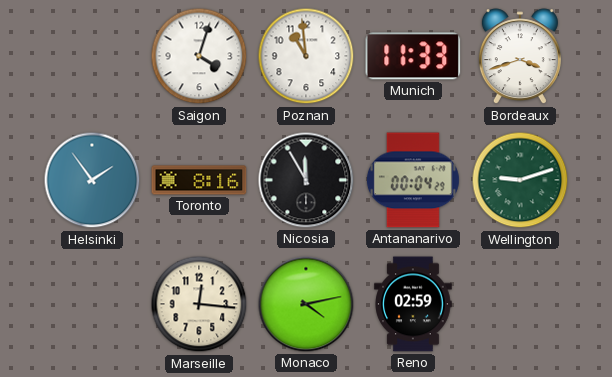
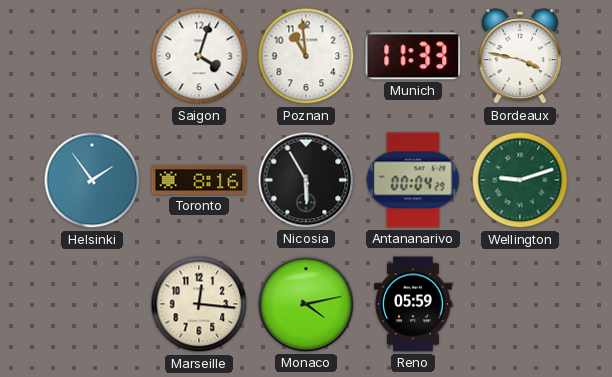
Bordeaux: 3:42 -> 3:47 (520, 57)
Nicosia: 11:55 -> 5:55 (306, 180)
Reno: 02:59 -> 05:59 (413, 304)
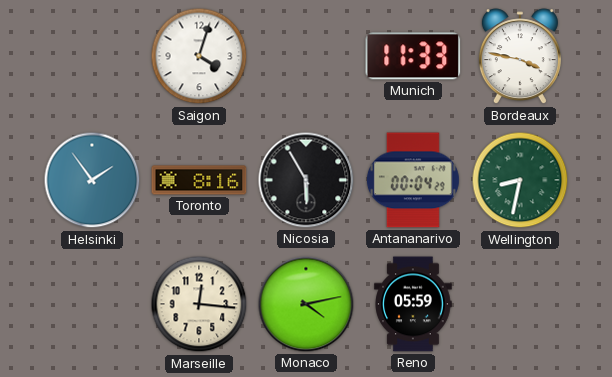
Poznan: 10:59 -> none (306, 56)
Wellington: 9:12 -> 8:32 (520, 180)
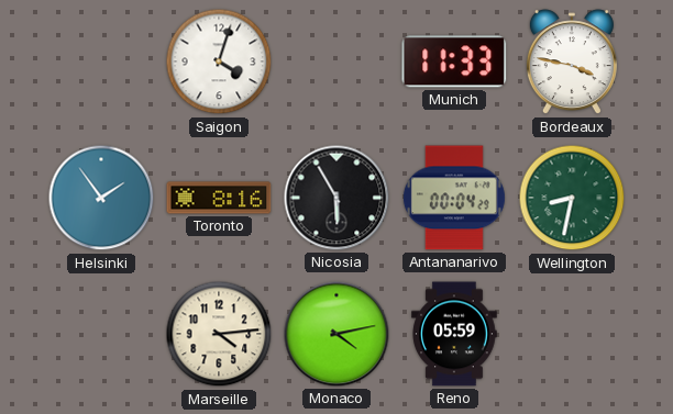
Marseille: 12:16 -> 4:14 (219, 334)
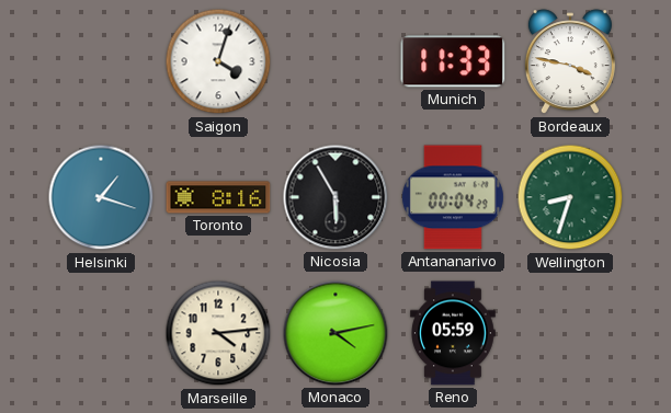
Helsinki: 1:54 -> 1:18 (101, 197)
Wellington: 8:32 -> 8:33 (570, 197)
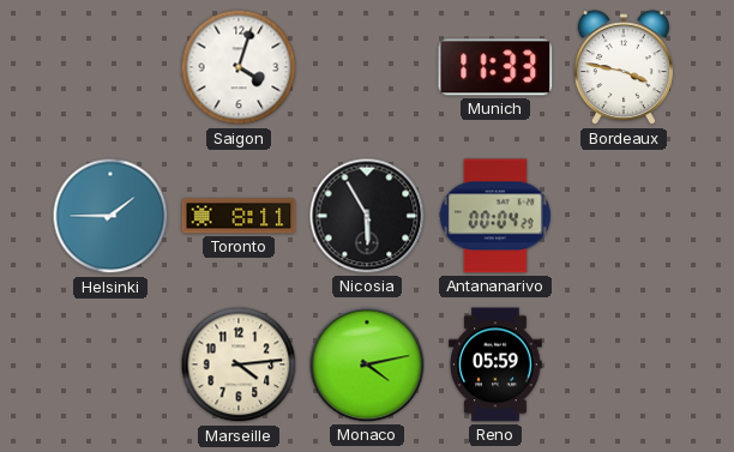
Helsinki: 1:18 -> 1:45 (110, 216)
Toronto: 8:16 -> 8:11 (239, 216)
Wellington: 8:33 -> none (570, 197)
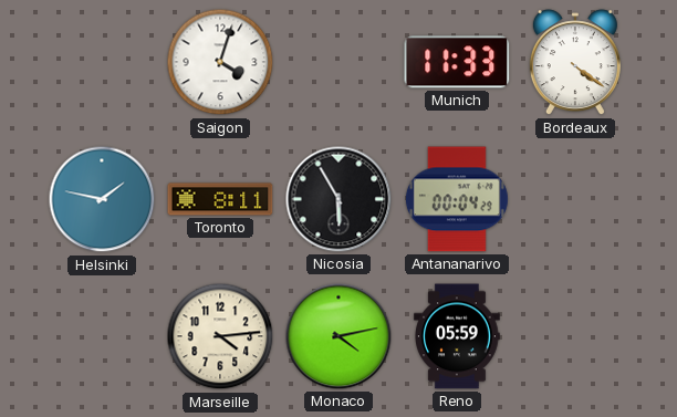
Bordeaux: 3:47 -> 4:21 (575, 63)
Helsinki: 1:45 -> 1:47 (102, 199)
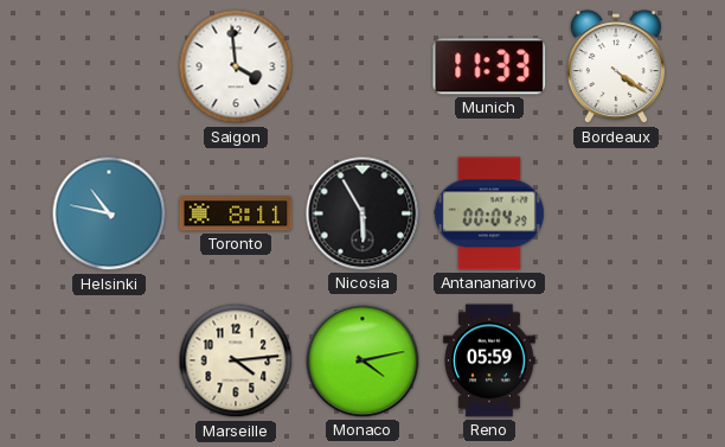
Saigon: 4:03 -> 3:59 (236, 66)
Helsinki: 1:47 -> 10:47 (109, 213)
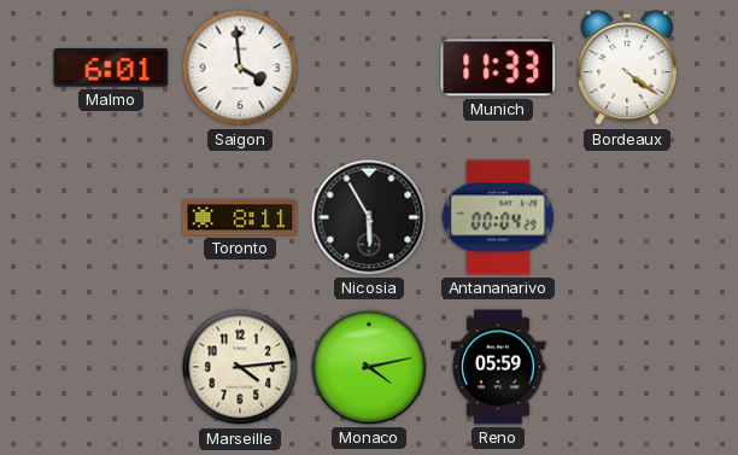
Malmo: none -> 6:01 (111, 68)
Helsinki: 10:47 -> none (109, 213)
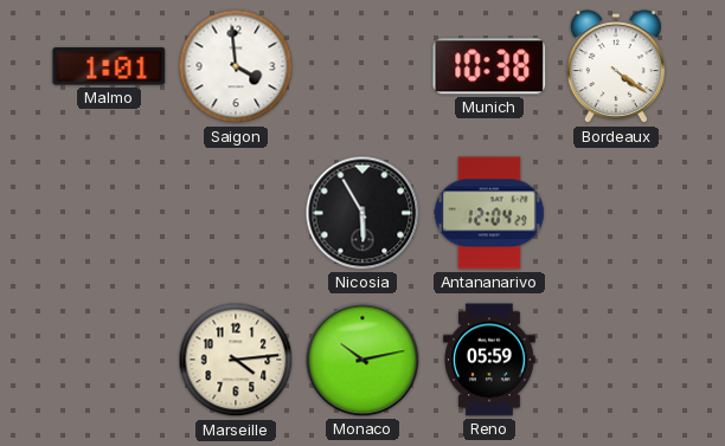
Malmo: 6:01 -> 1:01 (109, 66)
Munich: 11:33 -> 10:38 (489, 66)
Toronto: 8:11 -> none (240, 217)
Antananarivo: 00:04 -> 12:04 (489, 213)
Monaco: 4:13 -> 10:13 (362, 360)
